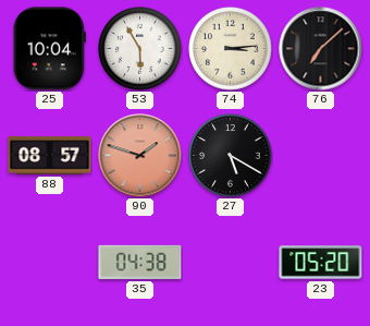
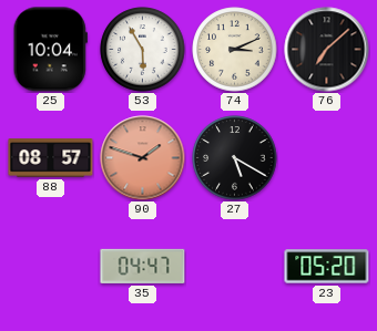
74: 3:14 -> 3:11 (235, 50)
35: 04:38 -> 04:47 (143, 266)
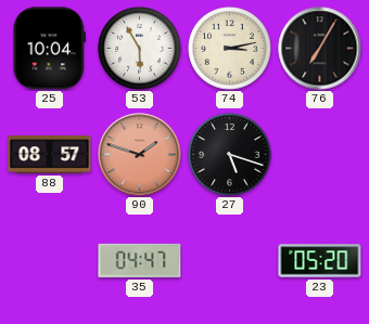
74: 3:11 -> 3:13 (230, 49)
76: 7:08 -> 7:05 (320, 49)
27: 5:20 -> 5:18 (230, 155)
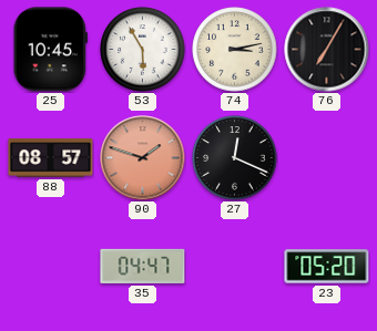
25: 10:04 -> 10:45 (50, 50)
27: 5:18 -> 12:19 (235, 158)
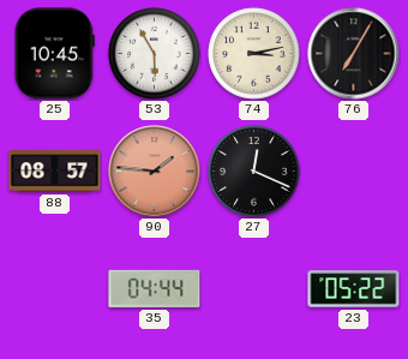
90: 1:48 -> 1:46 (155, 172)
35: 04:47 -> 04:44 (155, 288)
23: 05:20 -> 05:22 (354, 289)
